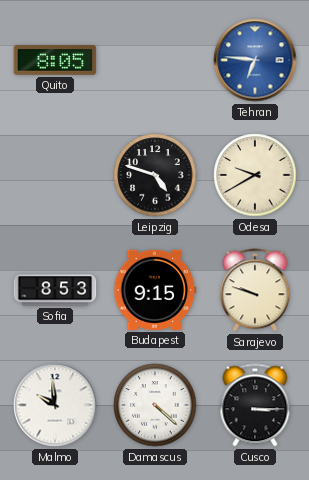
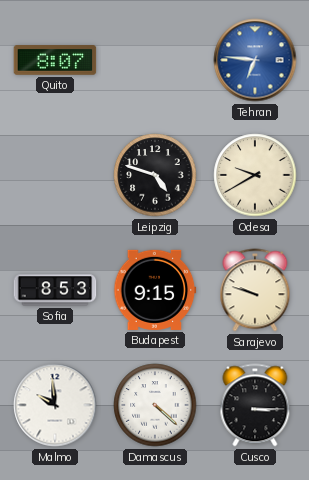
Quito: 8:05 -> 8:07 (55, 60)
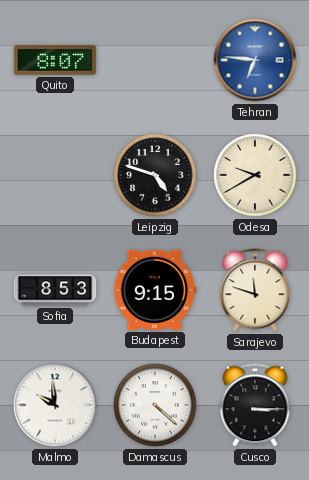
Sarajevo: 9:48 -> 11:48 (255, 290)
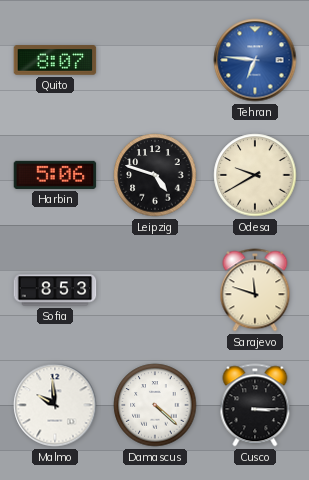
Harbin: none -> 5:06 (55, 175)
Budapest: 9:15 -> none (155, 290)
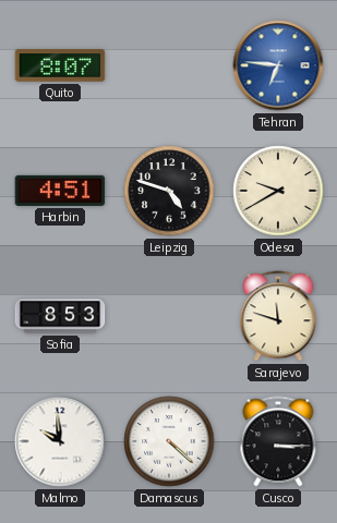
Harbin: 5:06 -> 4:51 (60, 191)
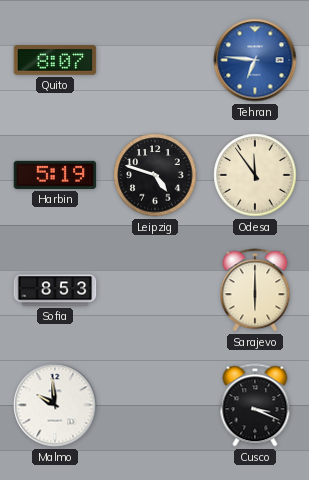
Harbin: 4:51 -> 5:19 (55, 175)
Odesa: 9:40 -> 11:54 (255, 175)
Sarajevo: 11:48 -> 6:00 (255, 290)
Damascus: 4:22 -> none (169, 441)
Cusco: 3:15 -> 3:19 (255, 405)
